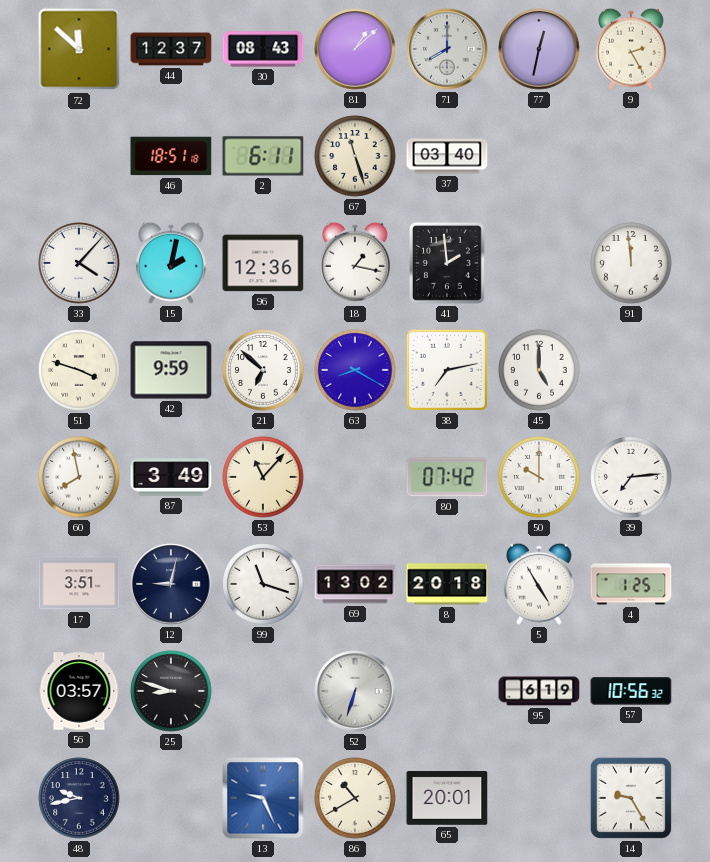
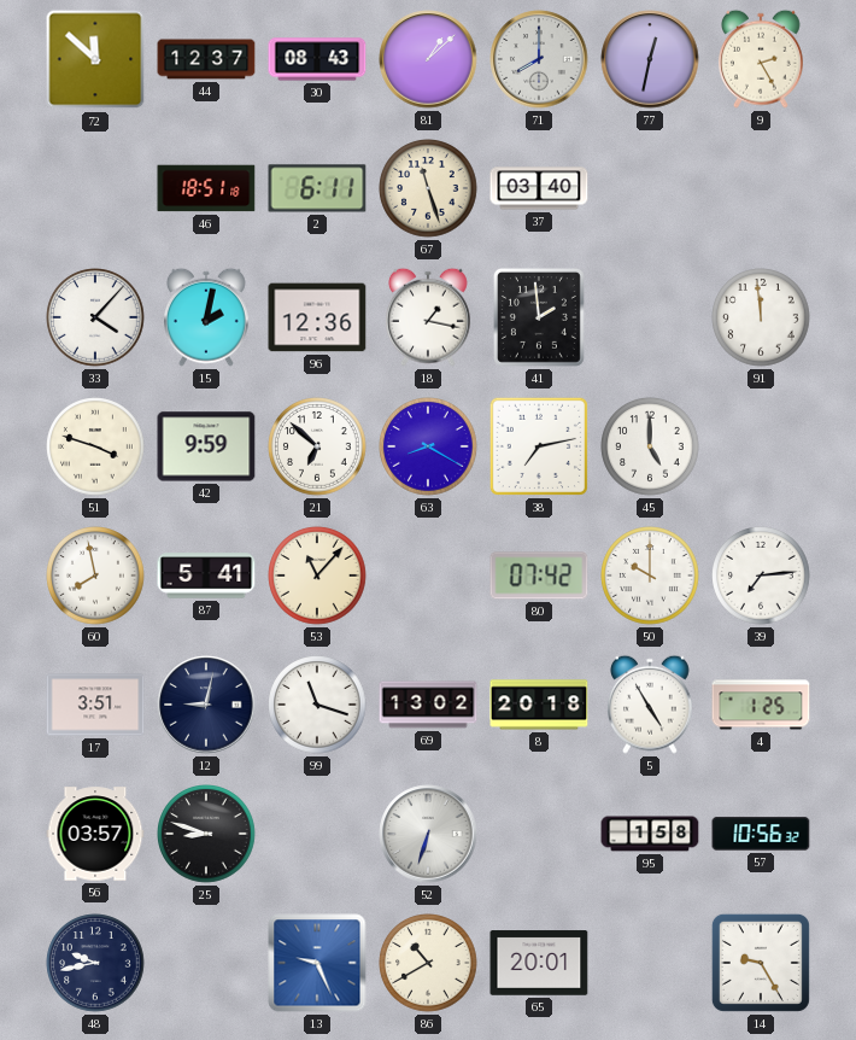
87: 3:49 -> 5:41 (206, 575)
95: 6:19 -> 1:58 (650, 834)
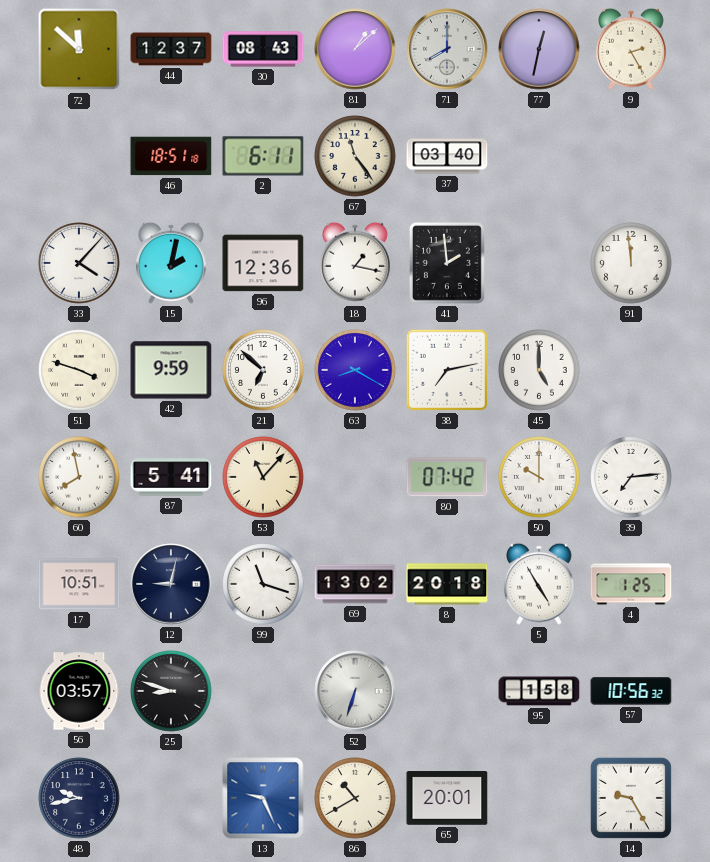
67: 11:27 -> 11:24 (355, 156)
17: 3:51 -> 10:51 (79, 584)
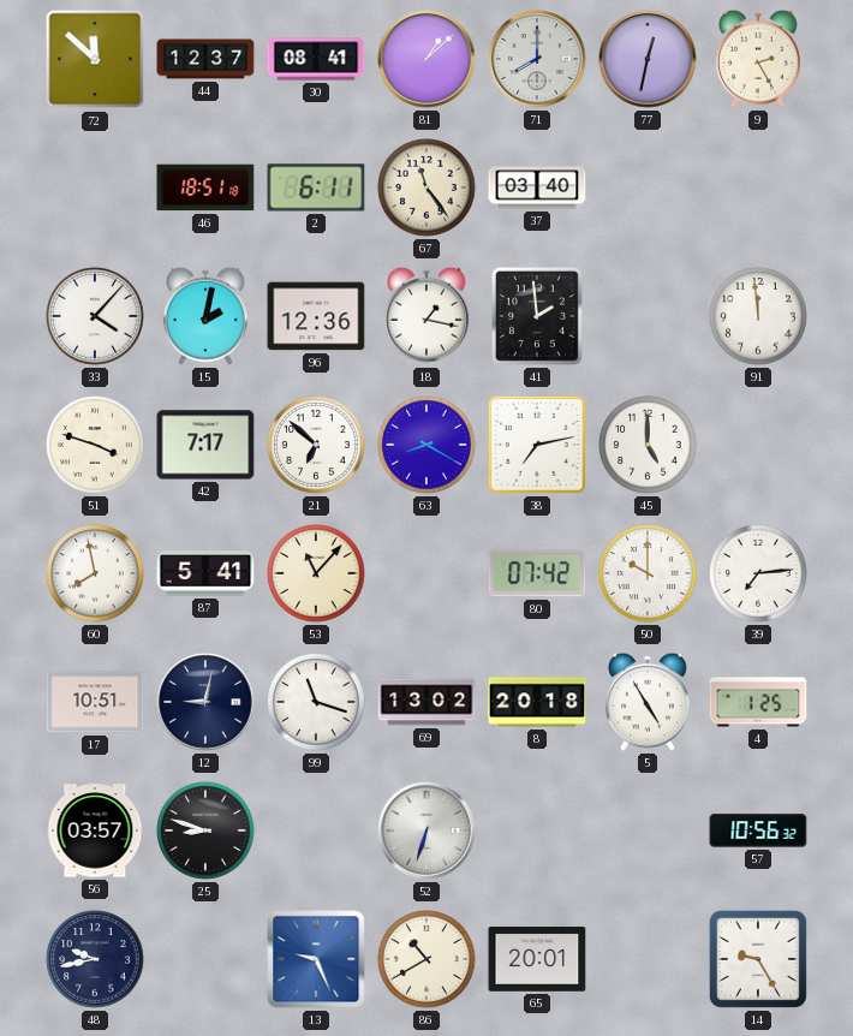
30: 08:43 -> 08:41 (316, 59)
42: 9:59 -> 7:17 (205, 445)
95: 1:58 -> none (539, 691)
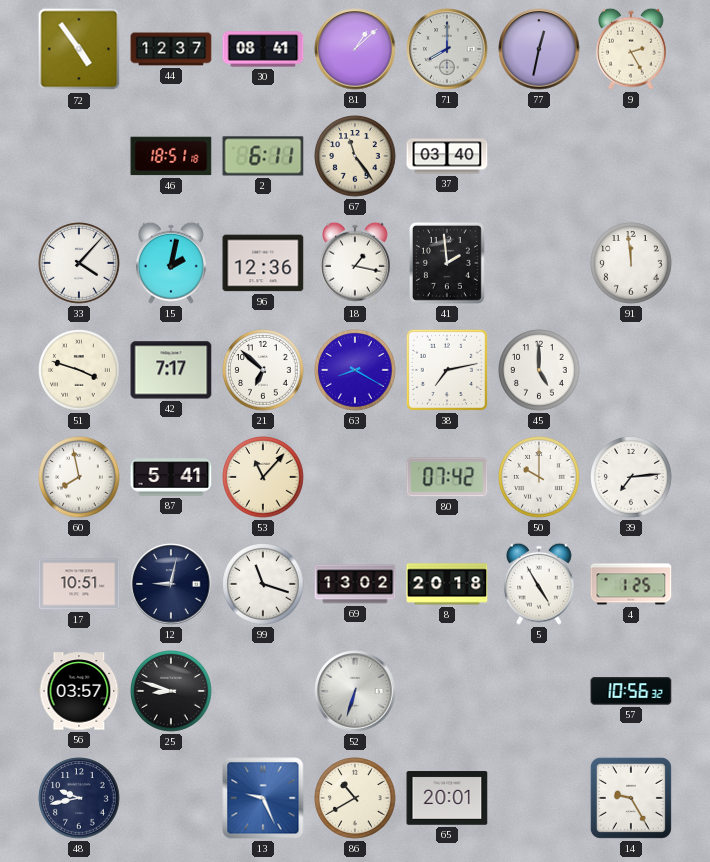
72: 11:52 -> 4:54 (79, 49)
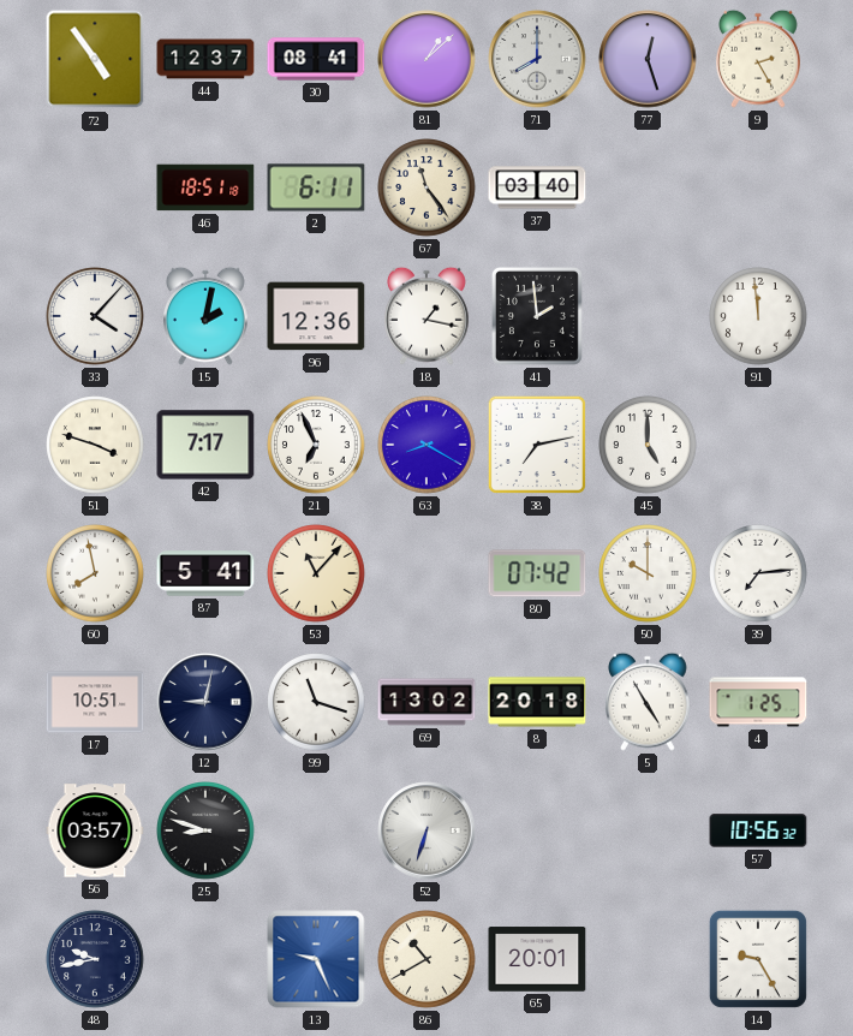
77: 12:32 -> 12:27 (648, 59)
21: 6:52 -> 6:56 (316, 445)
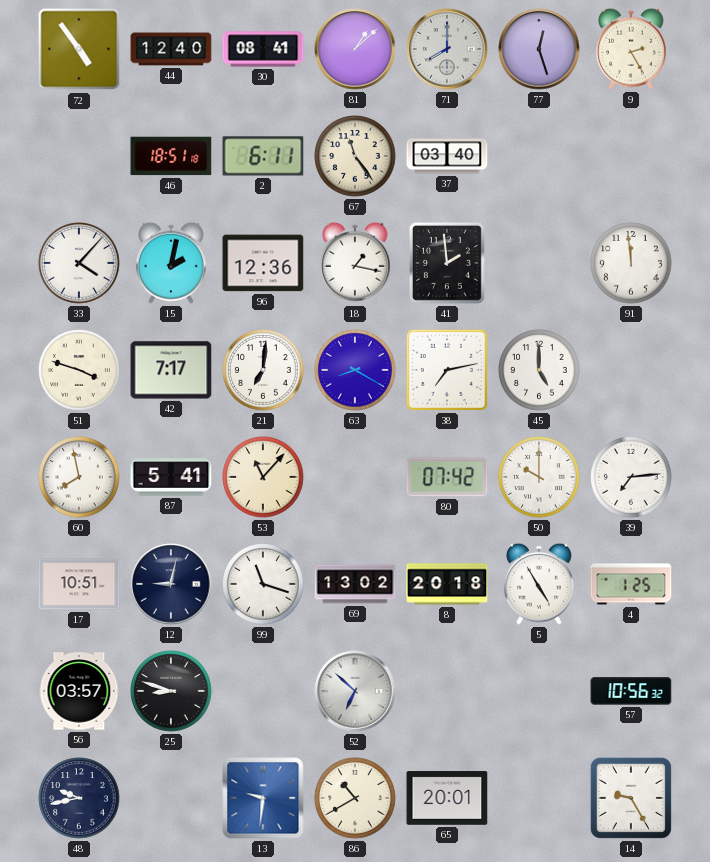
44: 12:37 -> 12:40 (171, 49)
21: 6:56 -> 7:01 (263, 370)
52: 6:33 -> 6:52 (355, 691)
13: 9:26 -> 9:31 (263, 798)
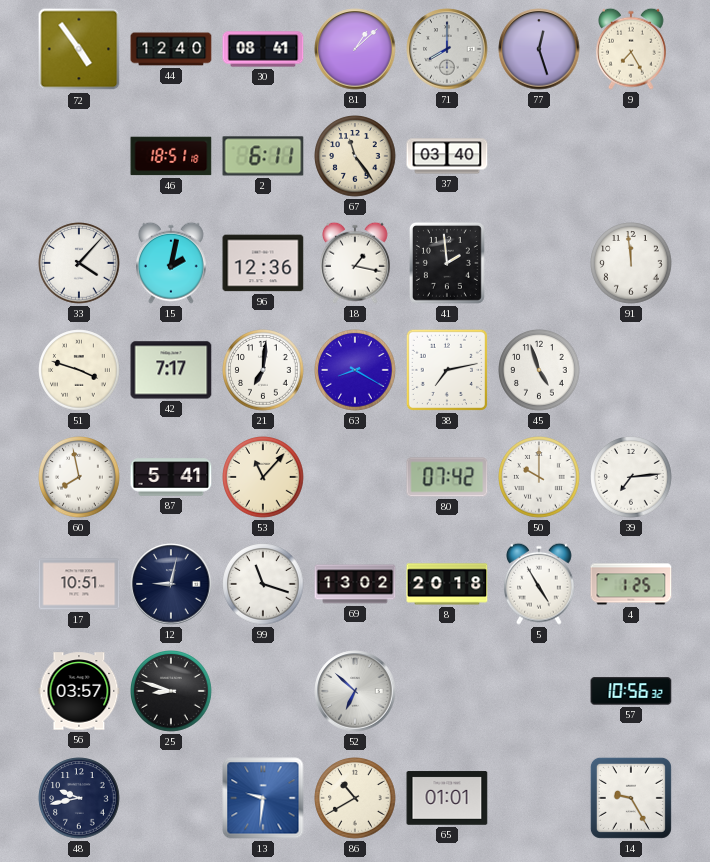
9: 2:25 -> 7:25 (632, 49)
45: 5:00 -> 4:57 (539, 370)
65: 20:01 -> 01:01 (447, 798)
